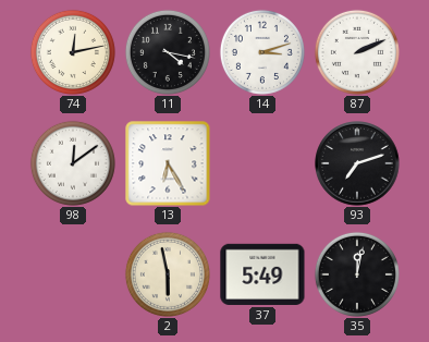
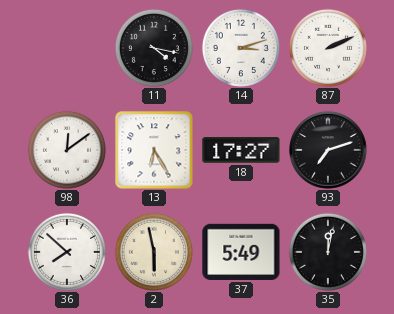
74: 12:13 -> none (73, 52)
18: none -> 17:27 (241, 150)
36: none -> 7:52 (67, 252)
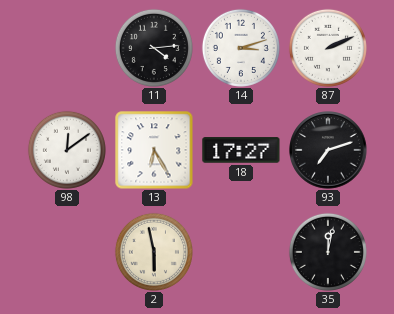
11: 4:17 -> 4:14 (154, 48)
36: 7:52 -> none (67, 252)
37: 5:49 -> none (241, 252)
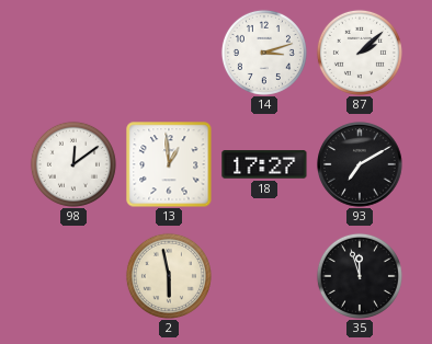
11: 4:14 -> none (154, 48)
87: 2:11 -> 2:08 (360, 53)
13: 6:25 -> 12:59 (169, 164)
93: 7:12 -> 7:10 (360, 164)
35: 12:02 -> 11:57 (360, 276)
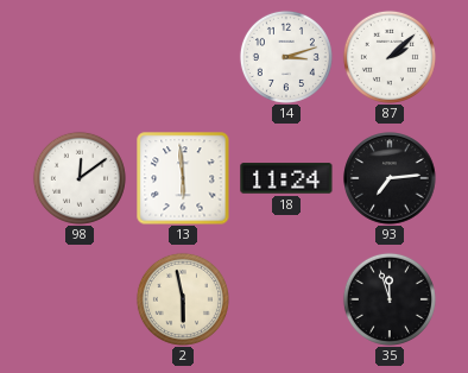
13: 12:59 -> 5:59 (183, 178)
18: 17:27 -> 11:24 (286, 178)
93: 7:10 -> 7:14 (390, 178)
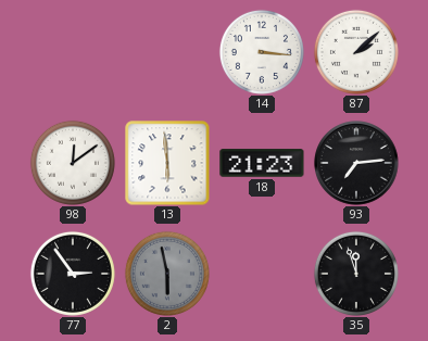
14: 3:12 -> 3:16 (262, 52)
18: 11:24 -> 21:23 (262, 163)
77: none -> 2:54 (73, 274)
2 dial: cream -> grey (167, 274)
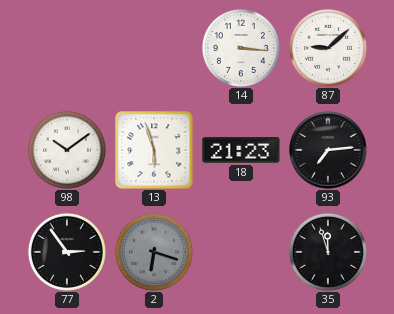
87: 2:08 -> 9:08 (328, 48)
98: 12:09 -> 10:09 (67, 150)
13: 5:59 -> 5:57 (154, 150)
2: 5:58 -> 6:18 (154, 252)
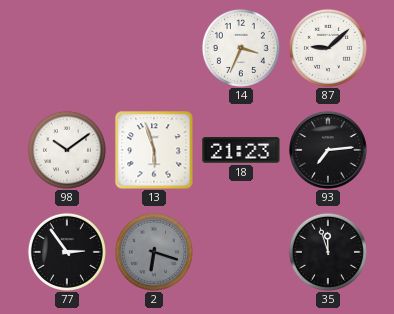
14: 3:16 -> 3:34 (241, 48)
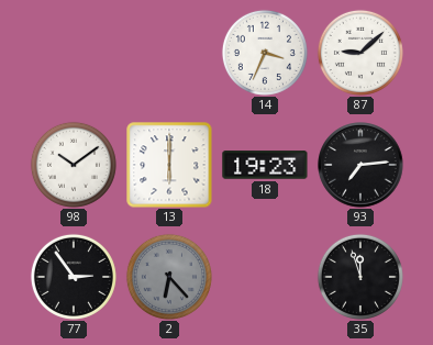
13: 5:57 -> 6:00 (169, 165)
18: 21:23 -> 19:23 (265, 165)
2: 6:18 -> 6:23 (169, 277)
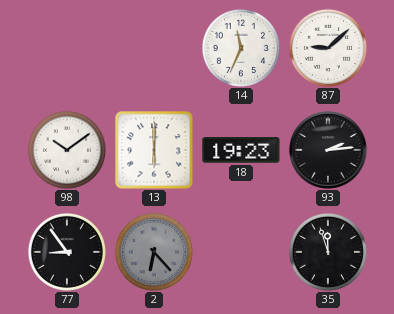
14: 3:34 -> 11:34 (241, 48)
93: 7:14 -> 2:14 (328, 150)
77: 2:54 -> 8:54 (67, 252)
